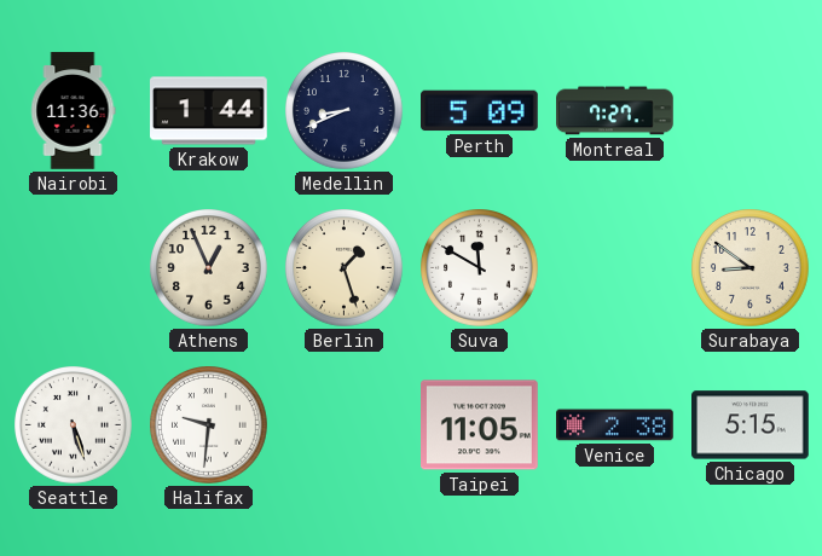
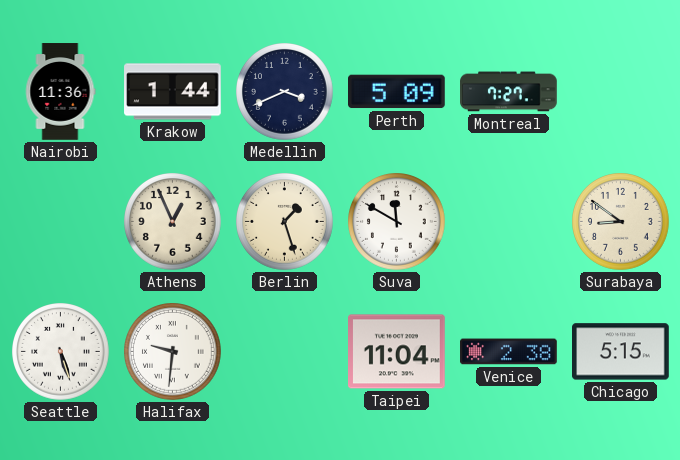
Medellin: 8:41 -> 3:41 (285, 92)
Taipei: 11:05 -> 11:04 (397, 352)
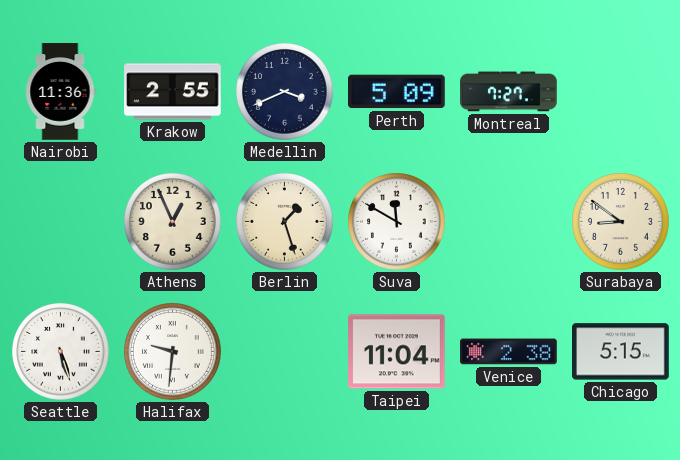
Krakow: 1:44 -> 2:55 (173, 92)
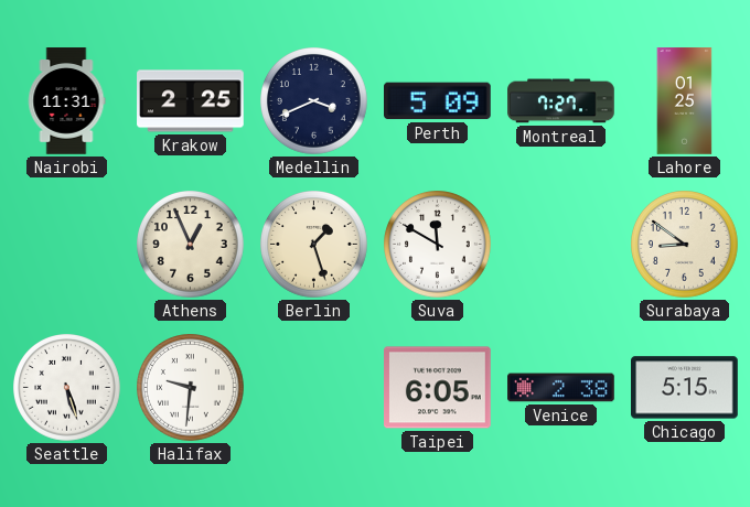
Nairobi: 11:36 -> 11:31 (66, 101)
Krakow: 2:55 -> 2:25 (191, 101)
Lahore: none -> 01:25 (685, 101)
Taipei: 11:04 -> 6:05 (438, 388)
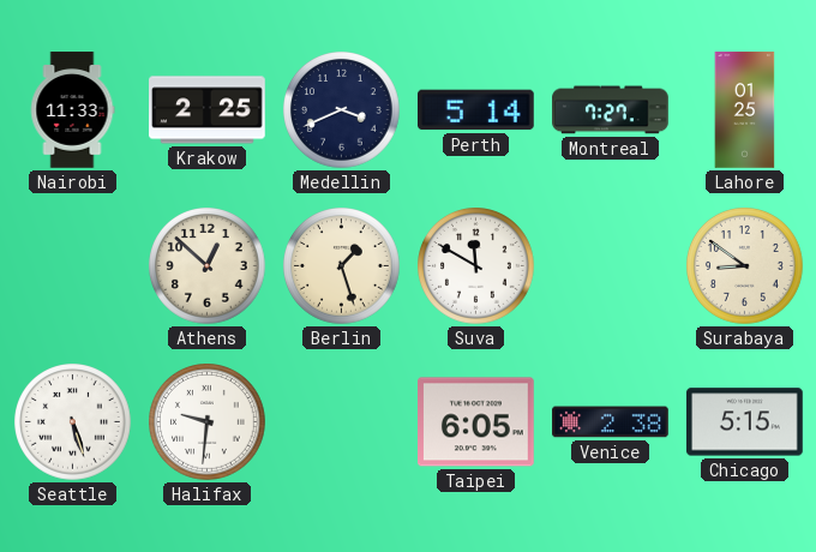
Nairobi: 11:31 -> 11:33 (72, 110)
Perth: 5:09 -> 5:14 (476, 110)
Athens: 12:56 -> 12:52 (208, 266)
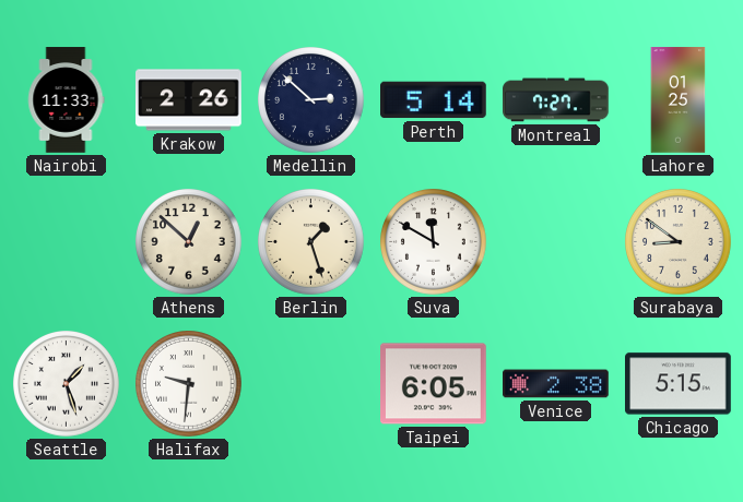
Krakow: 2:25 -> 2:26 (189, 100)
Medellin: 3:41 -> 2:52 (311, 100)
Seattle: 5:27 -> 1:27 (67, 384)
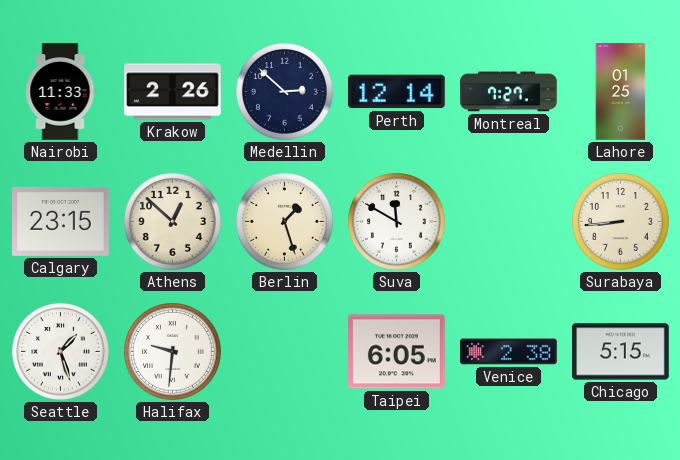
Perth: 5:14 -> 12:14 (397, 92)
Calgary: none -> 23:15 (61, 221)
Surabaya: 8:51 -> 8:44 (621, 222)
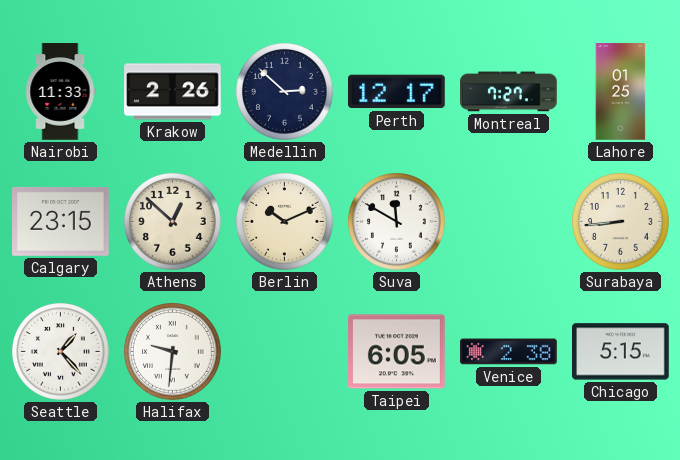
Perth: 12:14 -> 12:17 (397, 92)
Berlin: 1:27 -> 10:11 (285, 222)
Seattle: 1:27 -> 1:23 (61, 352)
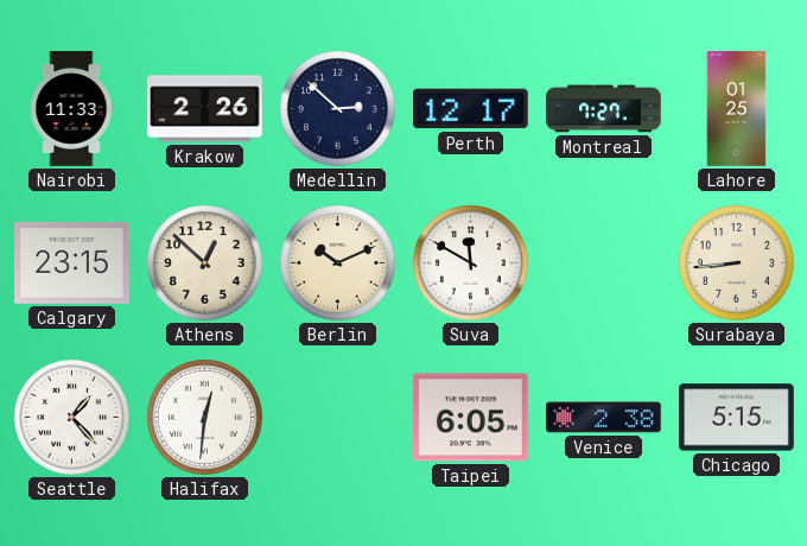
Halifax: 9:31 -> 12:31 (205, 418)
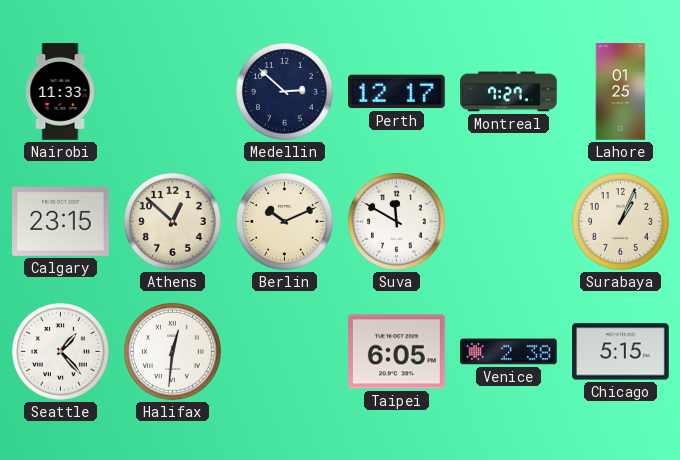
Krakow: 2:26 -> none (205, 109)
Surabaya: 8:44 -> 1:04 (621, 222)
